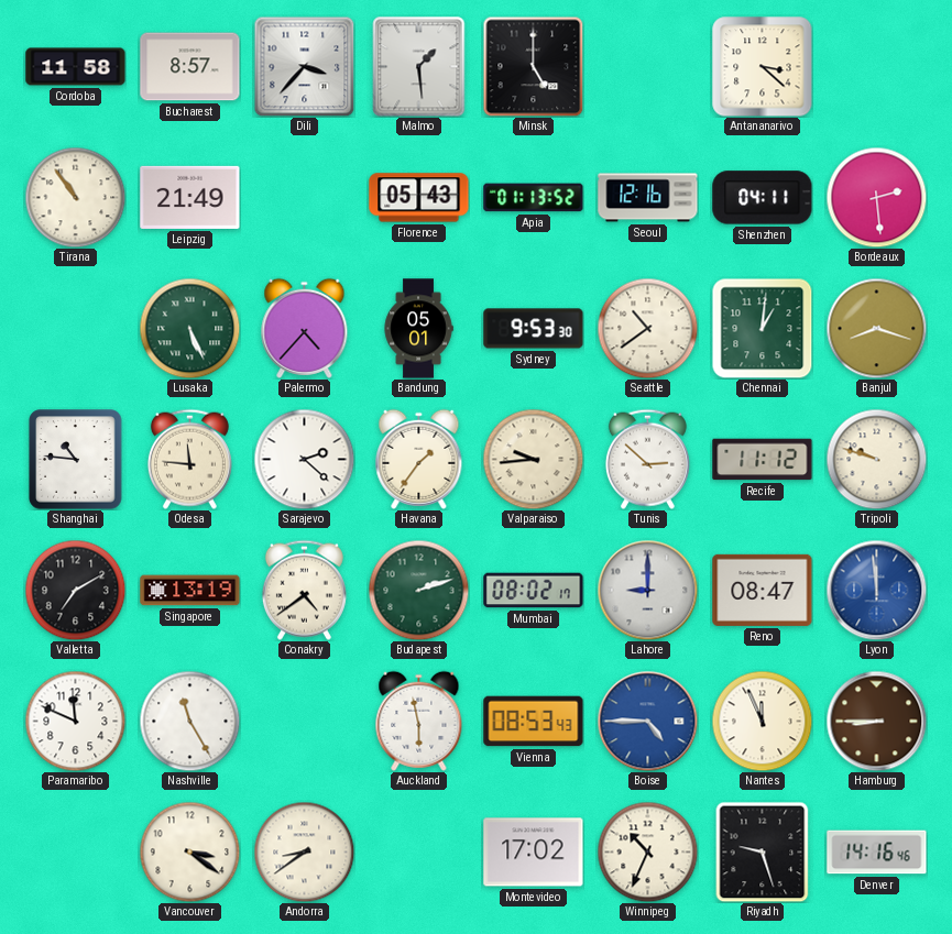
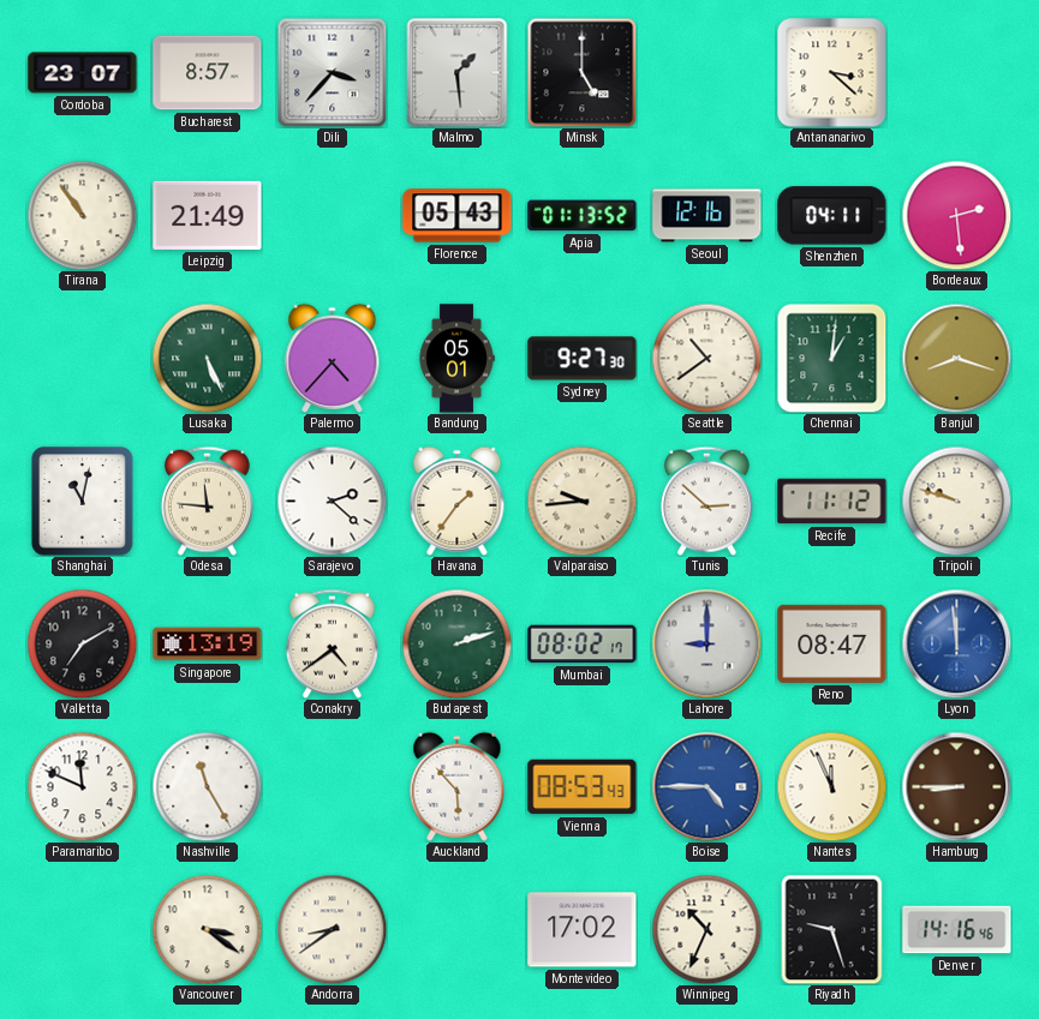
Cordoba: 11:58 -> 23:07 (83, 73)
Sydney: 9:53 -> 9:27 (583, 359)
Shanghai: 10:46 -> 11:02 (83, 502)
Auckland: 5:58 -> 5:53 (458, 786)
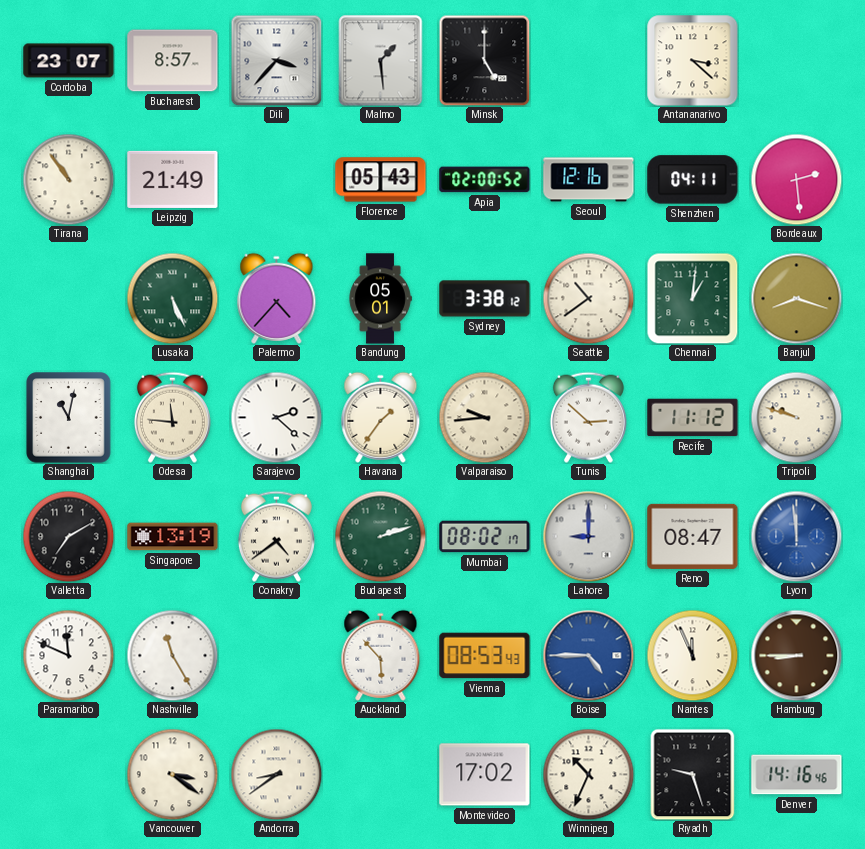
Apia: 01:13 -> 02:00 (485, 180)
Sydney: 9:27 -> 3:38 (485, 299)
